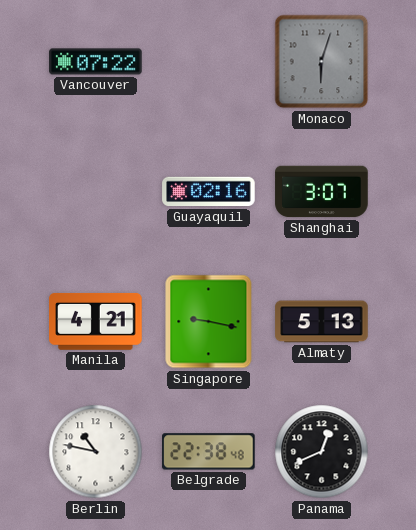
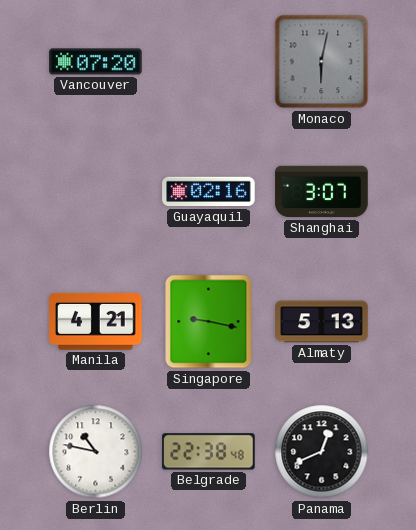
Vancouver: 07:22 -> 07:20 (96, 62)
Monaco: 6:03 -> 6:02 (322, 62)
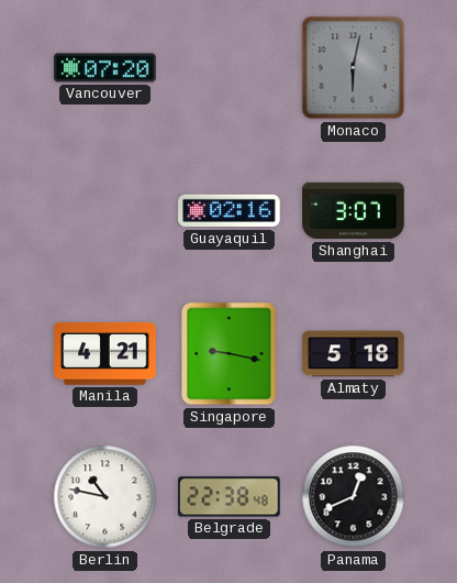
Almaty: 5:13 -> 5:18 (354, 354)
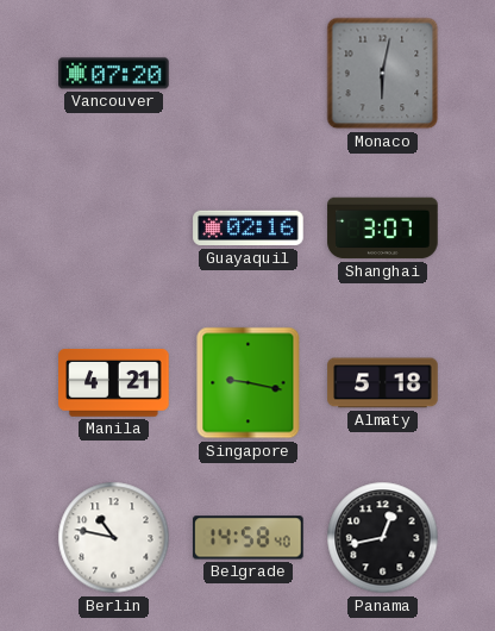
Belgrade: 22:38 -> 14:58 (249, 538)
Panama: 12:41 -> 12:43 (383, 538)
